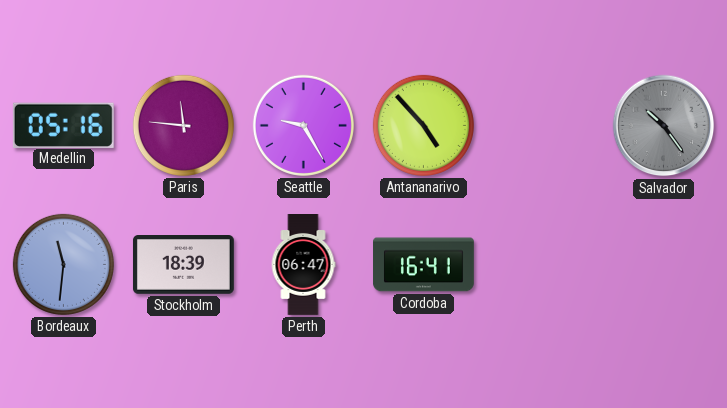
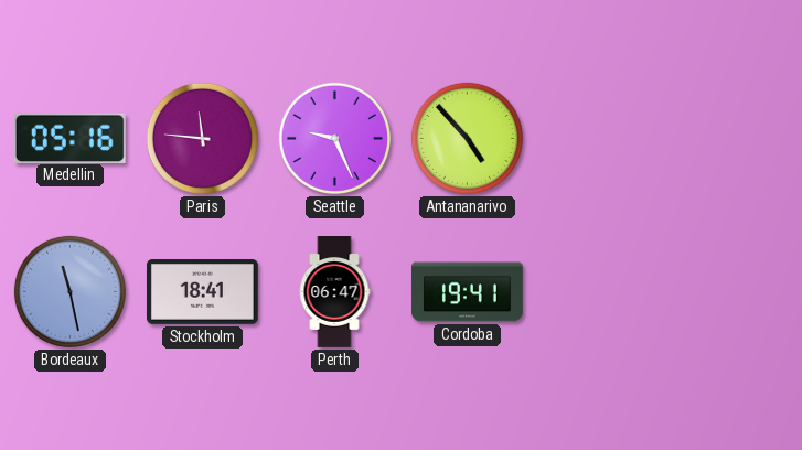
Seattle: 9:25 -> 9:26 (334, 138)
Salvador: 10:24 -> none (664, 126)
Bordeaux: 11:31 -> 11:28 (69, 291)
Stockholm: 18:39 -> 18:41 (202, 292)
Cordoba: 16:41 -> 19:41 (468, 292)
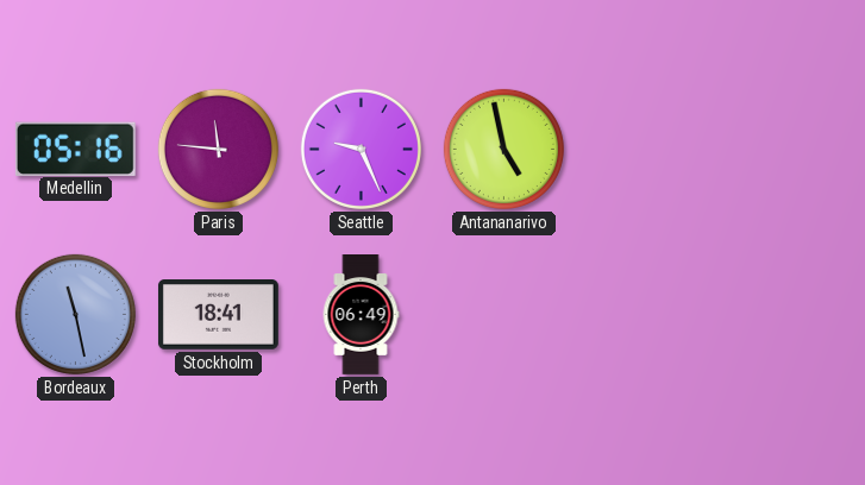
Antananarivo: 4:53 -> 4:58 (503, 149)
Perth: 06:47 -> 06:49 (361, 315)
Cordoba: 19:41 -> none (468, 292)
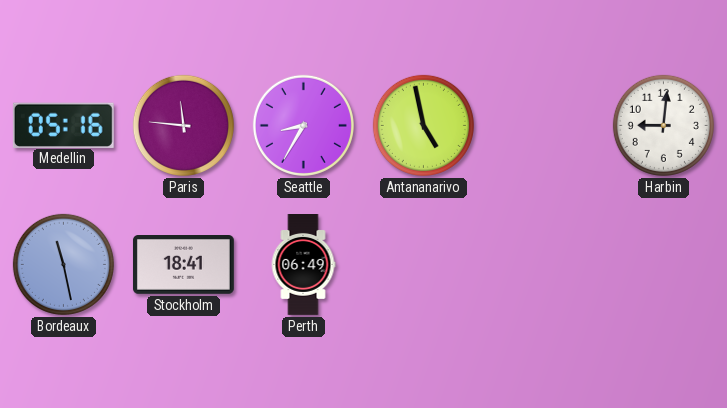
Seattle: 9:26 -> 8:35 (303, 125)
Harbin: none -> 9:01 (663, 125)
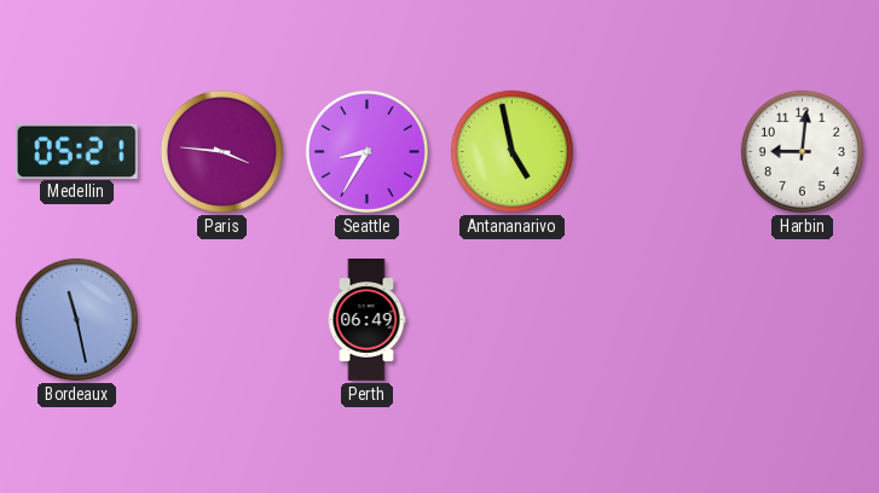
Medellin: 05:16 -> 05:21 (76, 151)
Paris: 11:46 -> 3:46 (221, 151)
Stockholm: 18:41 -> none (183, 265)
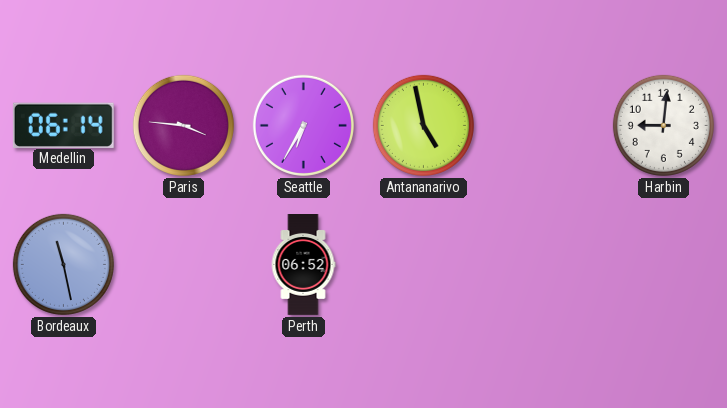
Medellin: 05:21 -> 06:14 (63, 125)
Seattle: 8:35 -> 6:35 (303, 125)
Perth: 06:49 -> 06:52 (303, 265)
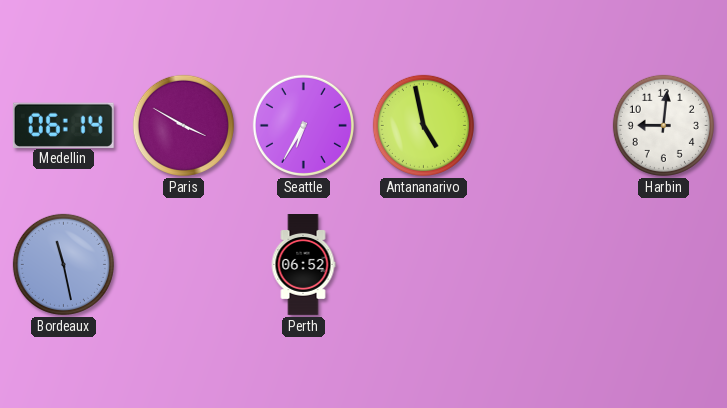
Paris: 3:46 -> 3:50 (183, 125)
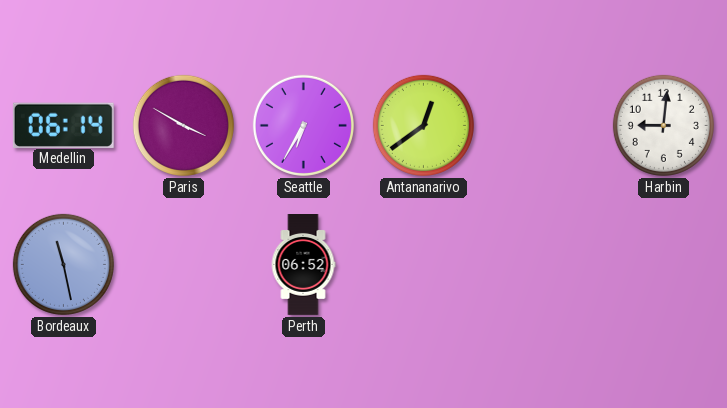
Antananarivo: 4:58 -> 12:39 (423, 125)
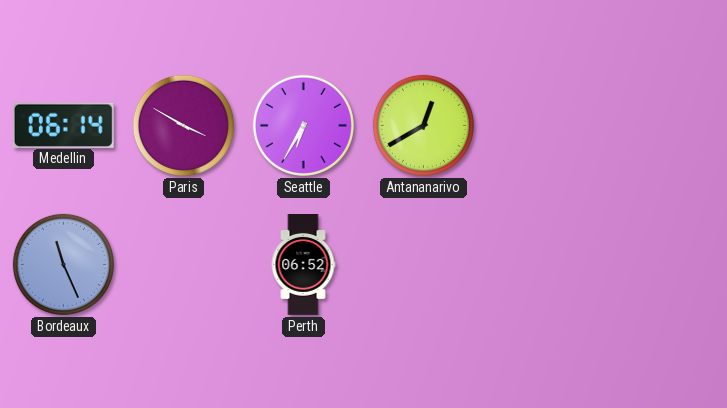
Antananarivo: 12:39 -> 12:40 (423, 125)
Harbin: 9:01 -> none (663, 125)
Bordeaux: 11:28 -> 11:26 (63, 264)
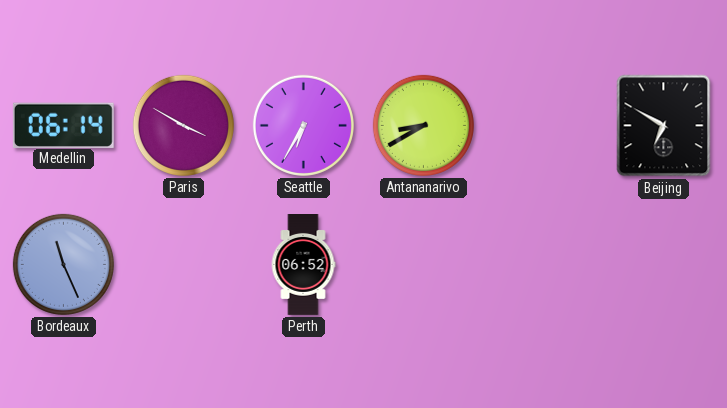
Antananarivo: 12:40 -> 8:40 (423, 125)
Beijing: none -> 6:50 (664, 126)
